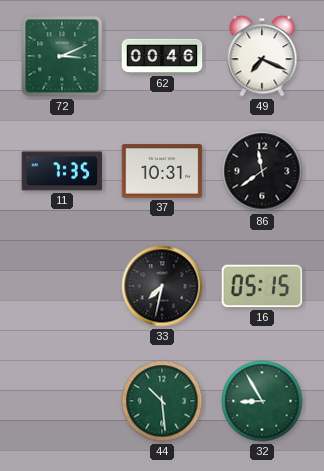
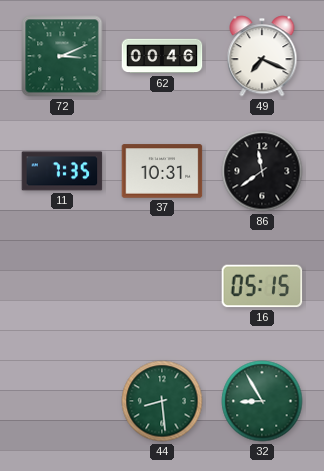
33: 7:32 -> none (162, 286)
44: 10:29 -> 8:29 (162, 401)
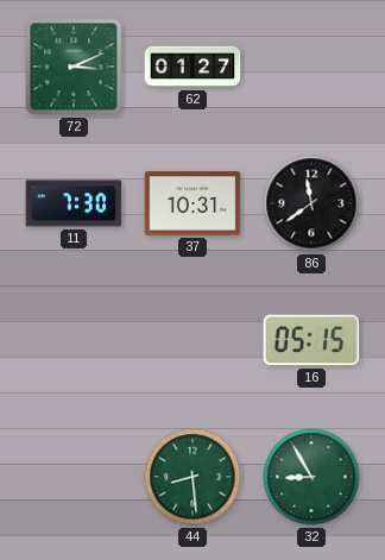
62: 00:46 -> 01:27 (192, 67)
49: 7:19 -> none (262, 56)
11: 7:35 -> 7:30 (74, 203)
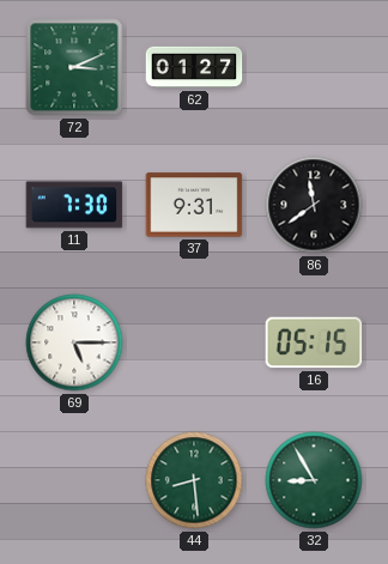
37: 10:31 -> 9:31 (194, 205)
69: none -> 5:15 (74, 342)
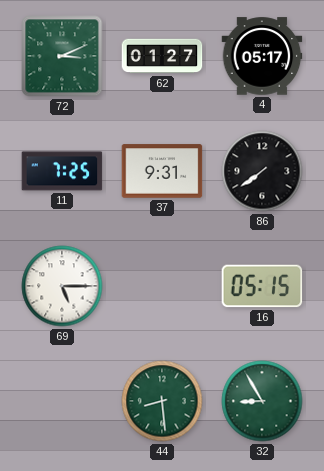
4: none -> 05:17 (262, 56)
11: 7:30 -> 7:25 (62, 171)
86: 11:39 -> 7:39 (262, 171)
